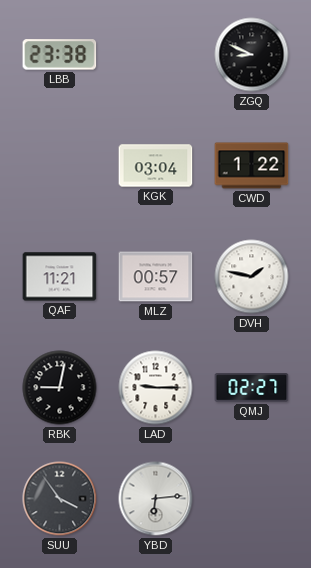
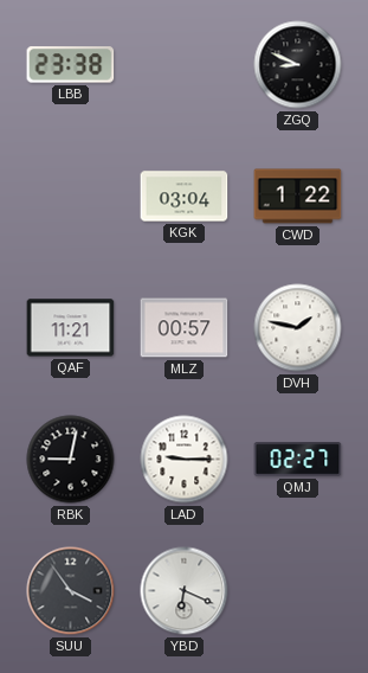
YBD: 6:14 -> 6:19 (185, 591)
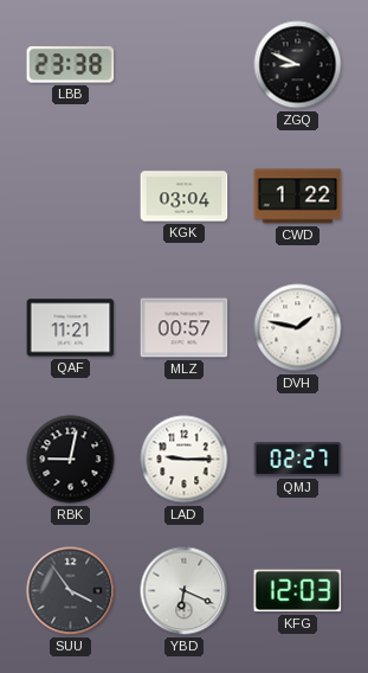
KFG: none -> 12:03 (298, 591)
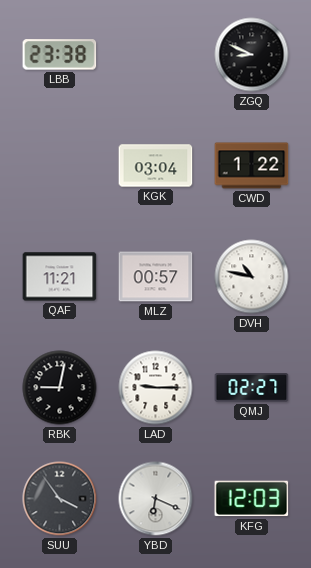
DVH: 1:47 -> 10:47 (252, 277)
